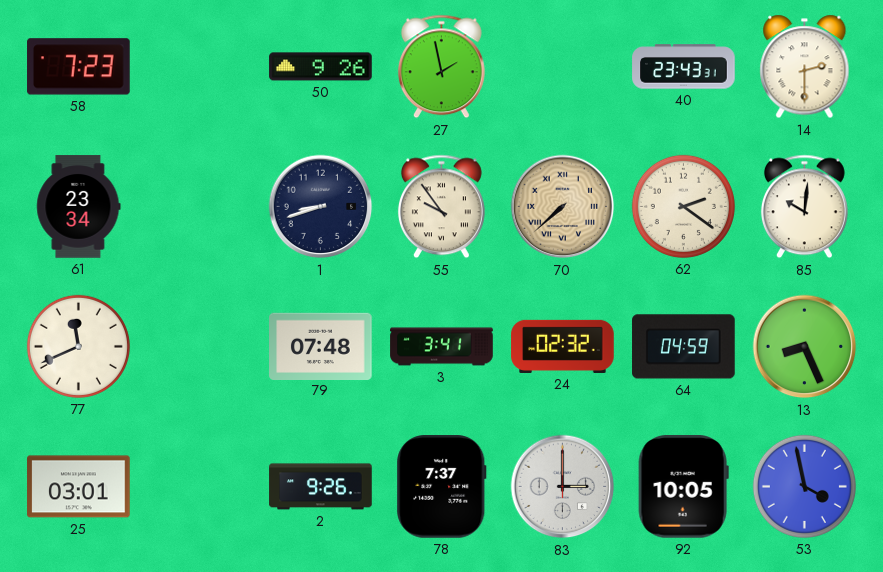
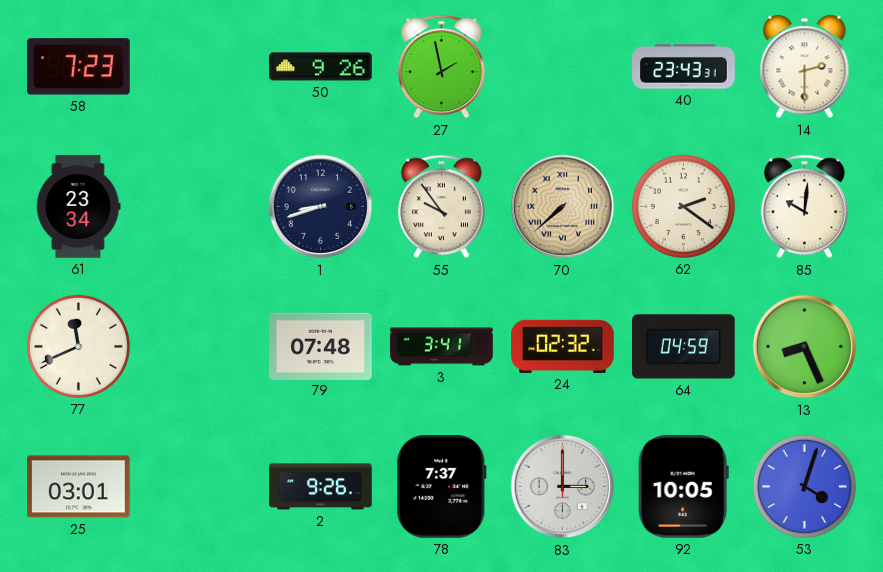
53: 3:58 -> 4:03 (804, 486)
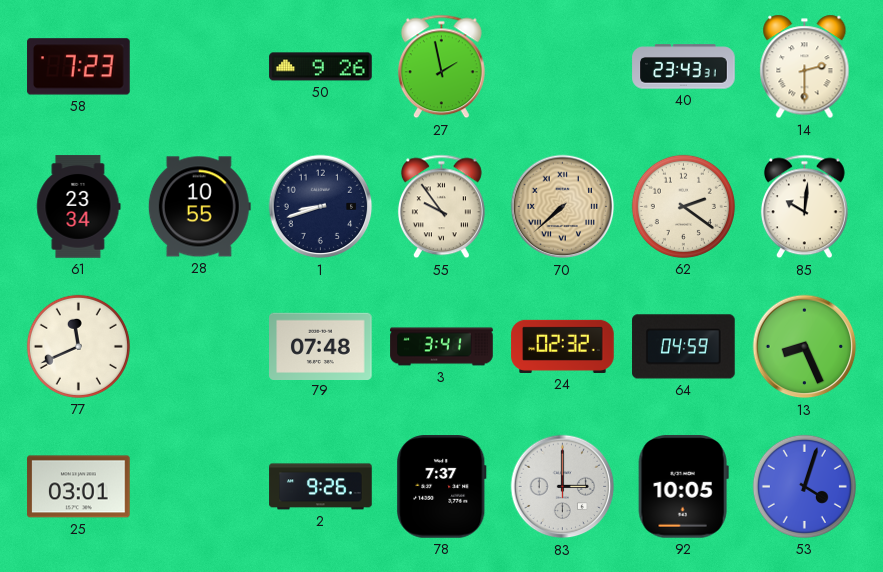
28: none -> 10:55 (199, 207)
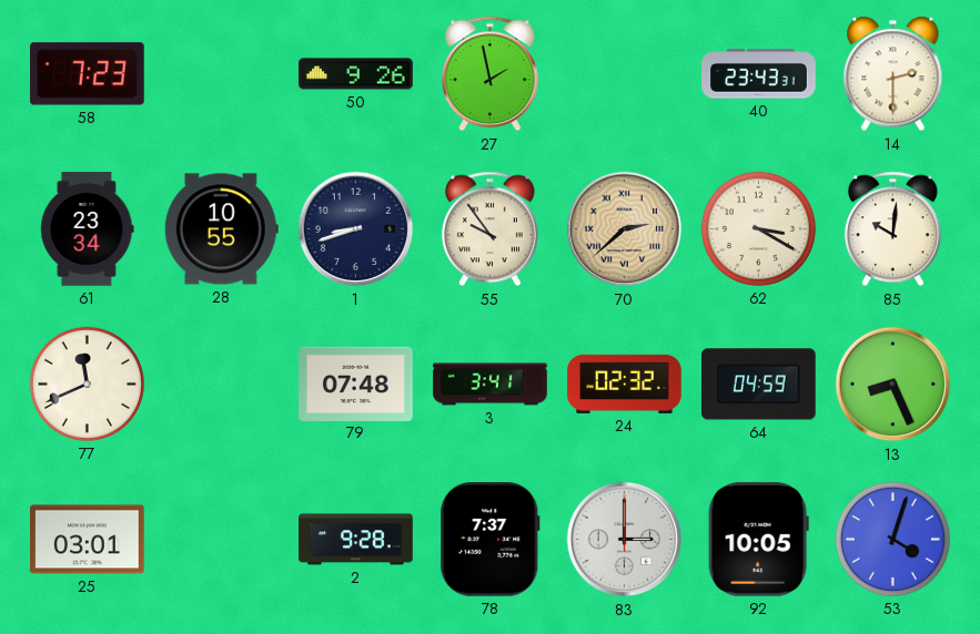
70: 7:38 -> 2:38 (625, 229)
62: 2:21 -> 3:20 (758, 228)
2: 9:26 -> 9:28 (356, 540)
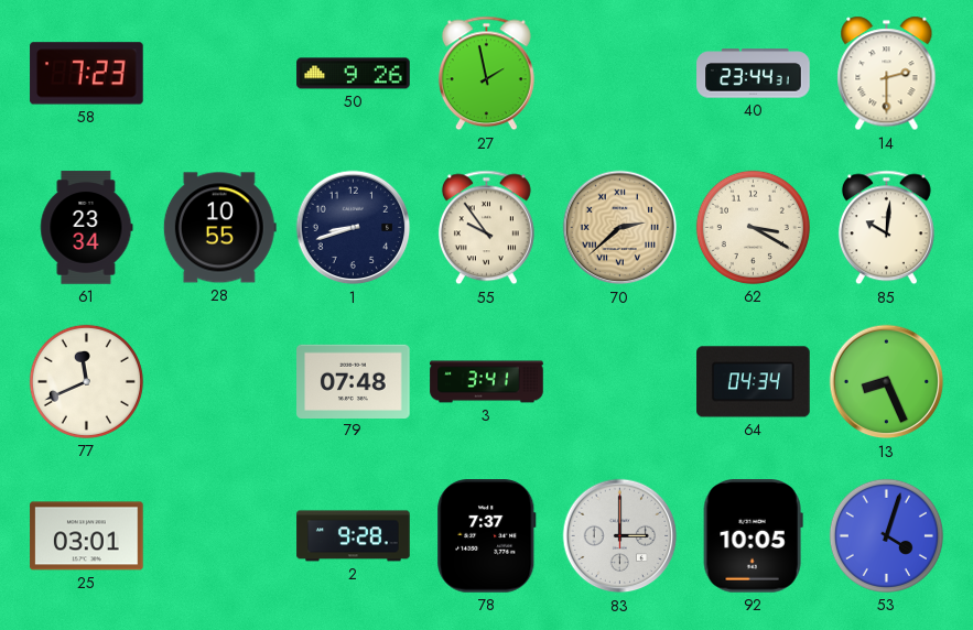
40: 23:43 -> 23:44 (754, 74)
24: 02:32 -> none (625, 384)
64: 04:59 -> 04:34 (754, 382)
